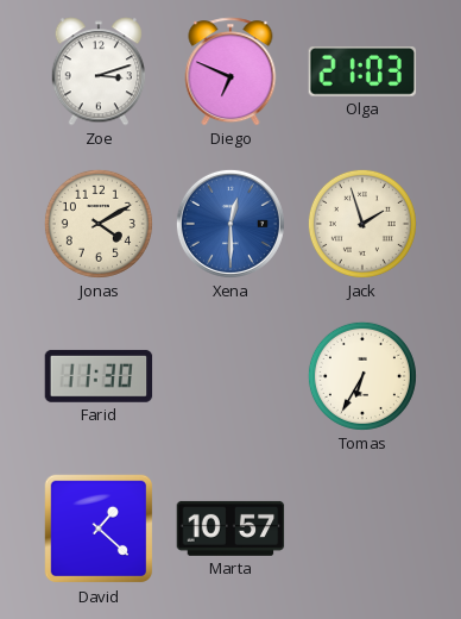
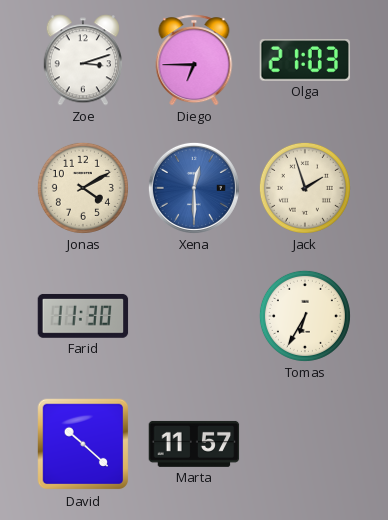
Diego: 6:49 -> 6:45 (194, 60)
David: 1:22 -> 10:22 (83, 444)
Marta: 10:57 -> 11:57 (194, 444)
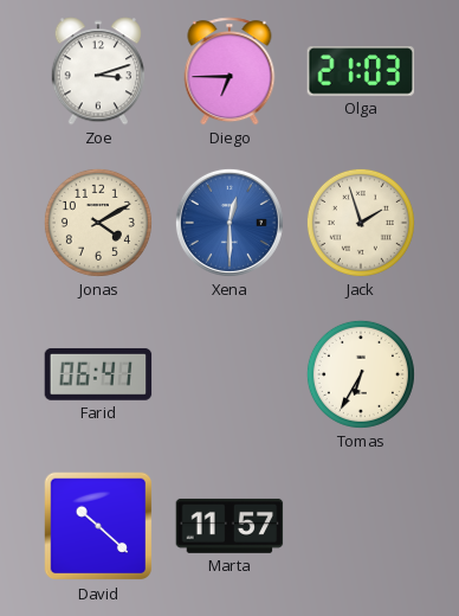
Farid: 11:30 -> 06:41 (98, 374)
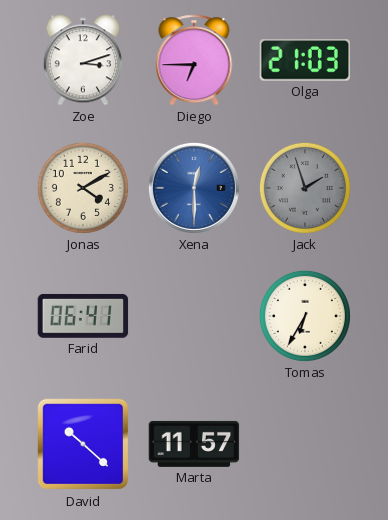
Jack dial: cream -> grey (305, 188)
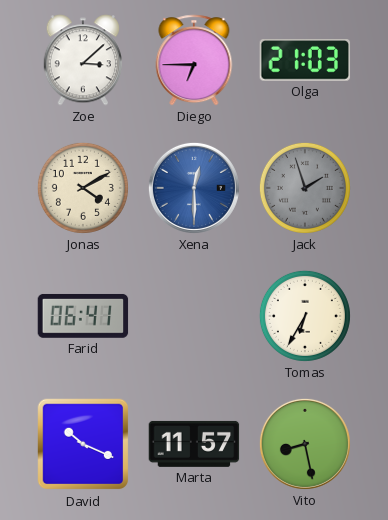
Zoe: 3:12 -> 3:08 (82, 60)
David: 10:22 -> 10:19 (83, 444)
Vito: none -> 8:28 (305, 444)
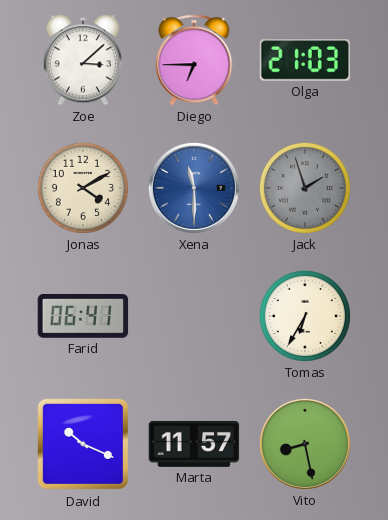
Xena: 12:30 -> 11:30 (194, 188)
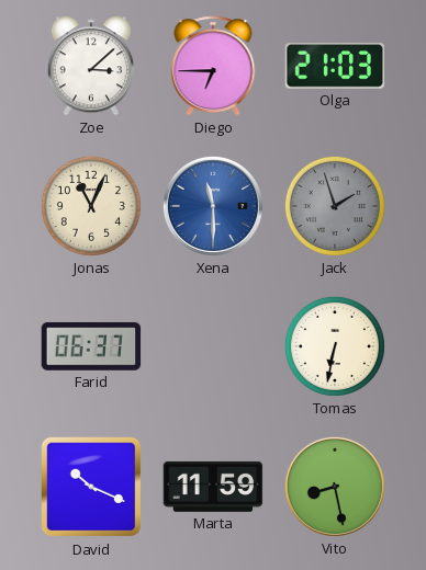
Jonas: 4:10 -> 11:04 (91, 206)
Farid: 06:41 -> 06:37 (91, 346)
Tomas: 6:35 -> 6:32 (335, 346)
Marta: 11:57 -> 11:59 (213, 487)
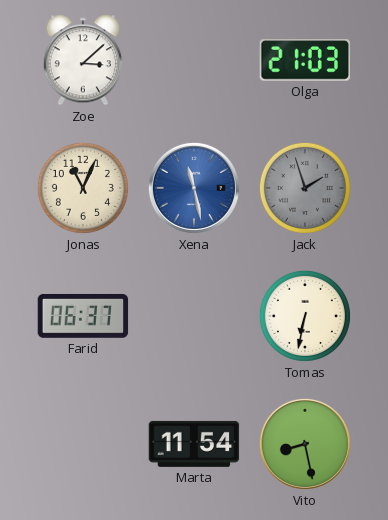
Diego: 6:45 -> none (213, 66)
Xena: 11:30 -> 11:28 (194, 188)
David: 10:19 -> none (91, 487)
Marta: 11:59 -> 11:54 (194, 444)
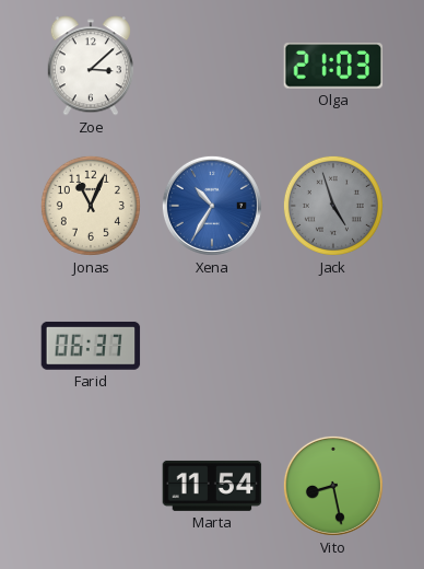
Xena: 11:28 -> 10:35 (212, 206)
Jack: 1:57 -> 4:57 (333, 206)
Tomas: 6:32 -> none (305, 316)
